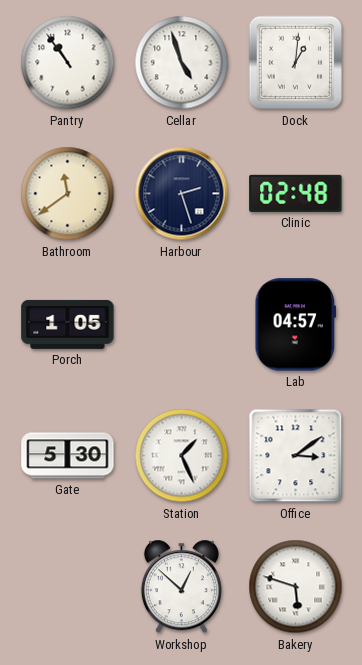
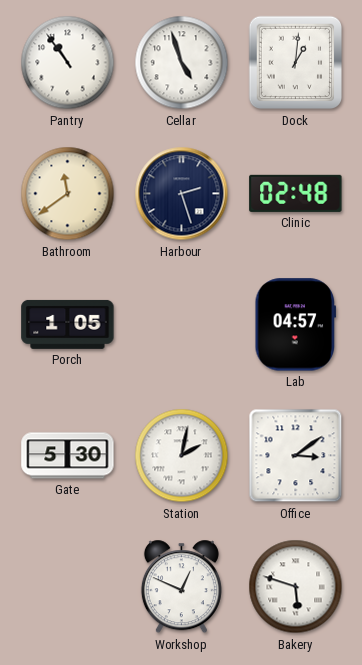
Station: 1:26 -> 2:02 (182, 456)
Workshop: 12:52 -> 12:49 (181, 587)
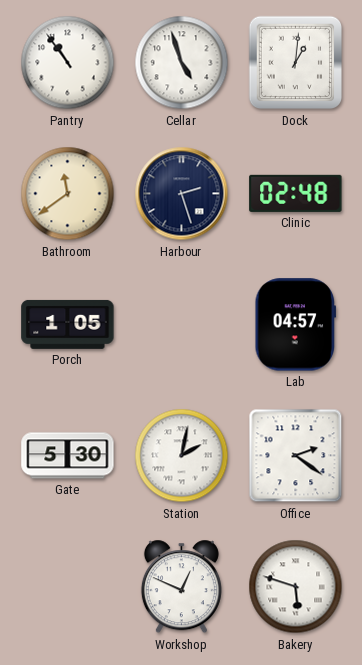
Office: 3:09 -> 2:21 (296, 456)
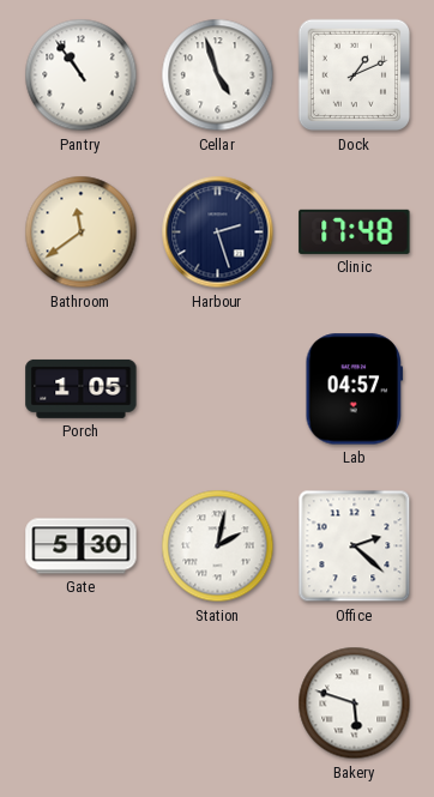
Dock: 1:01 -> 1:11 (355, 76)
Clinic: 02:48 -> 17:48 (355, 231)
Office: 2:21 -> 2:22 (355, 547)
Workshop: 12:49 -> none (181, 587)
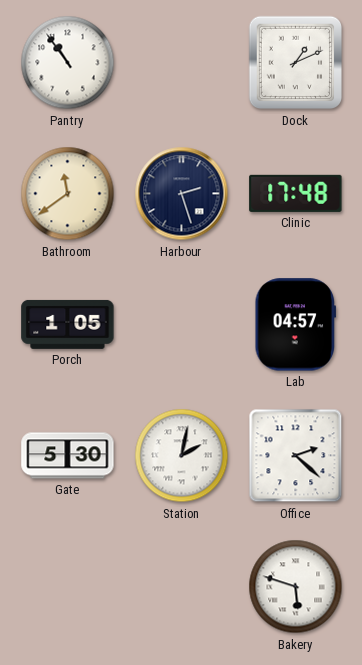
Cellar: 4:57 -> none (218, 76)
